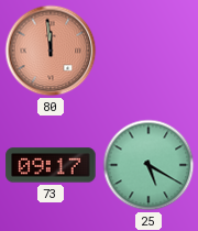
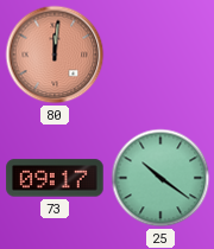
80: 11:59 -> 12:01 (55, 55)
25: 5:20 -> 10:21 (160, 178)
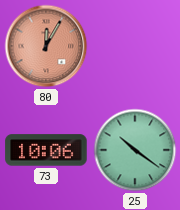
80: 12:01 -> 12:05 (46, 46)
73: 09:17 -> 10:06 (46, 150)
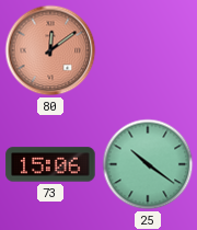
80: 12:05 -> 12:09 (50, 50)
73: 10:06 -> 15:06 (50, 164)
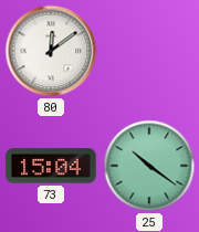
80 dial: salmon -> white (51, 51)
73: 15:06 -> 15:04 (51, 166)
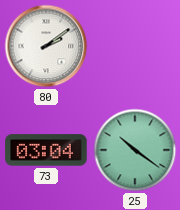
80: 12:09 -> 2:09 (46, 46)
73: 15:04 -> 03:04 (46, 150)
